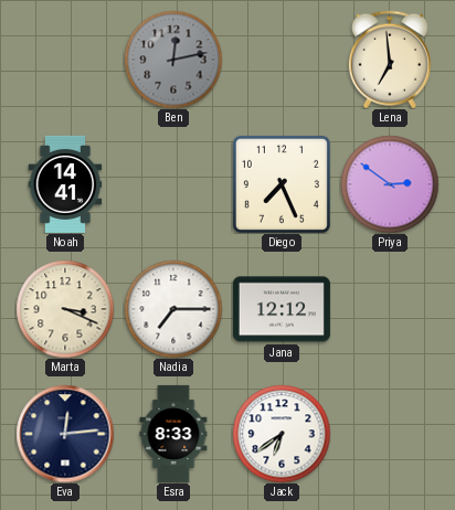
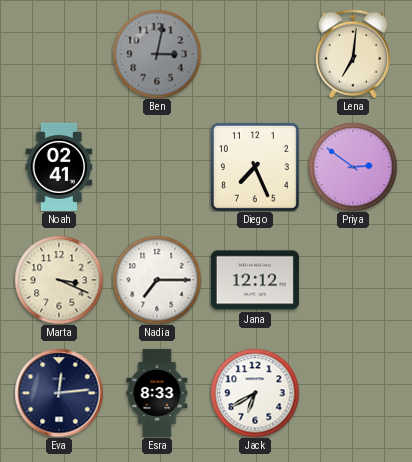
Ben: 12:13 -> 3:02 (157, 54)
Lena: 6:59 -> 7:01 (353, 54)
Noah: 14:41 -> 02:41 (59, 167)
Jack: 6:39 -> 6:40 (255, 393)
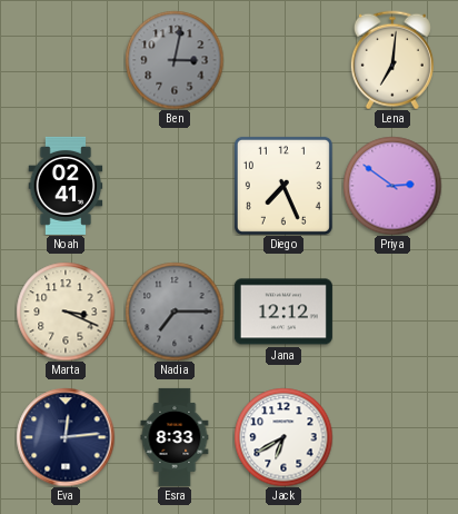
Nadia dial: white -> grey (175, 312)
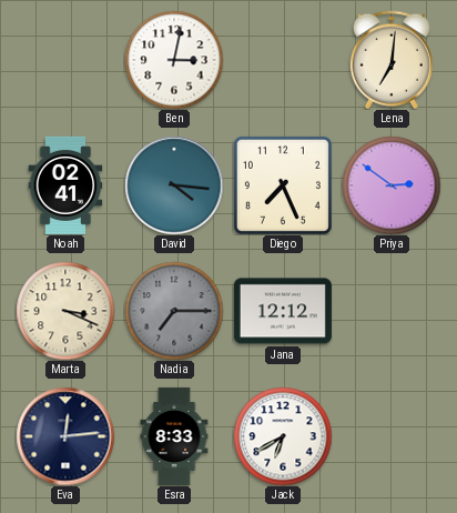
Ben dial: grey -> white (174, 60)
David: none -> 4:16 (174, 185)
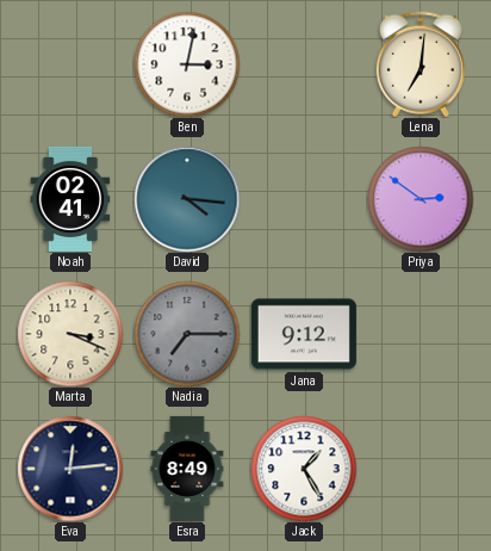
Diego: 7:26 -> none (283, 185)
Jana: 12:12 -> 9:12 (304, 334)
Esra: 8:33 -> 8:49 (187, 469)
Jack: 6:40 -> 1:25 (304, 469)
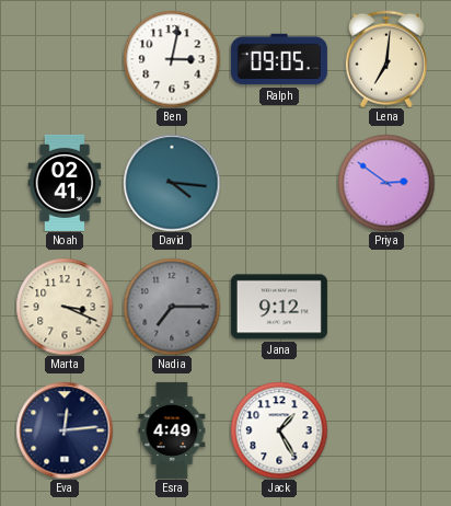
Ralph: none -> 09:05 (279, 59)
Esra: 8:49 -> 4:49 (172, 430)
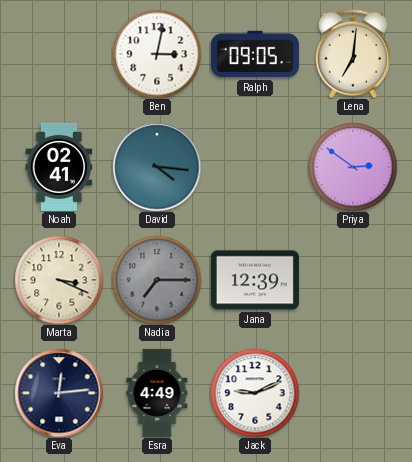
Jana: 9:12 -> 12:39 (255, 280)
Jack: 1:25 -> 9:11 (255, 393)
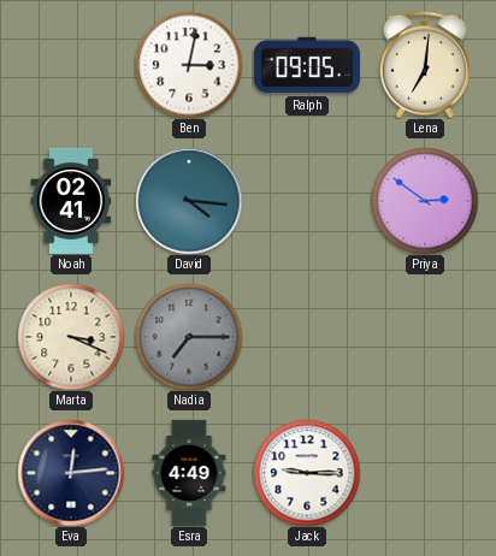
Jana: 12:39 -> none (255, 280)
Jack: 9:11 -> 9:15 (307, 473)
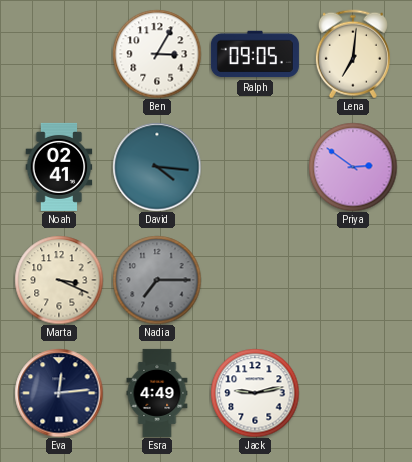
Ben: 3:02 -> 3:05 (157, 54)
Jack: 9:15 -> 9:13 (255, 393)
